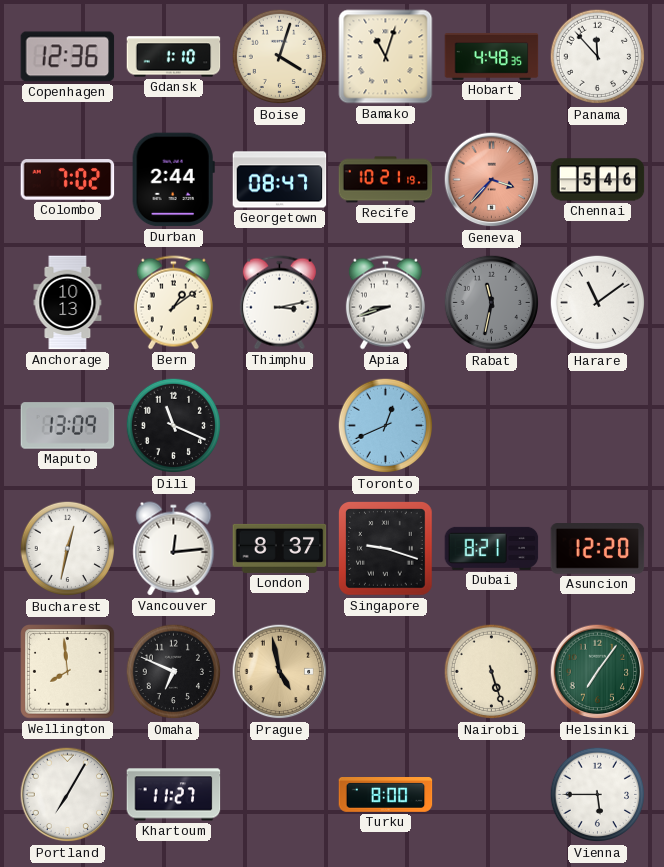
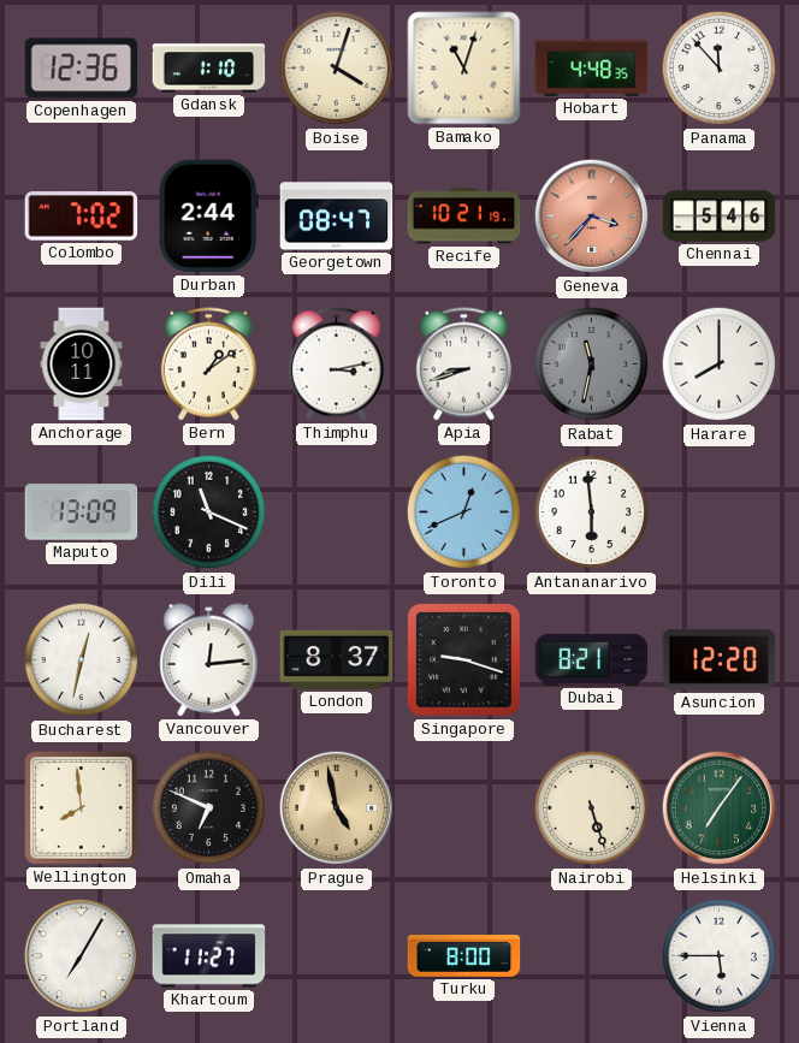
Anchorage: 10:13 -> 10:11 (82, 365)
Harare: 11:09 -> 8:00 (720, 365)
Antananarivo: none -> 5:59 (592, 512)
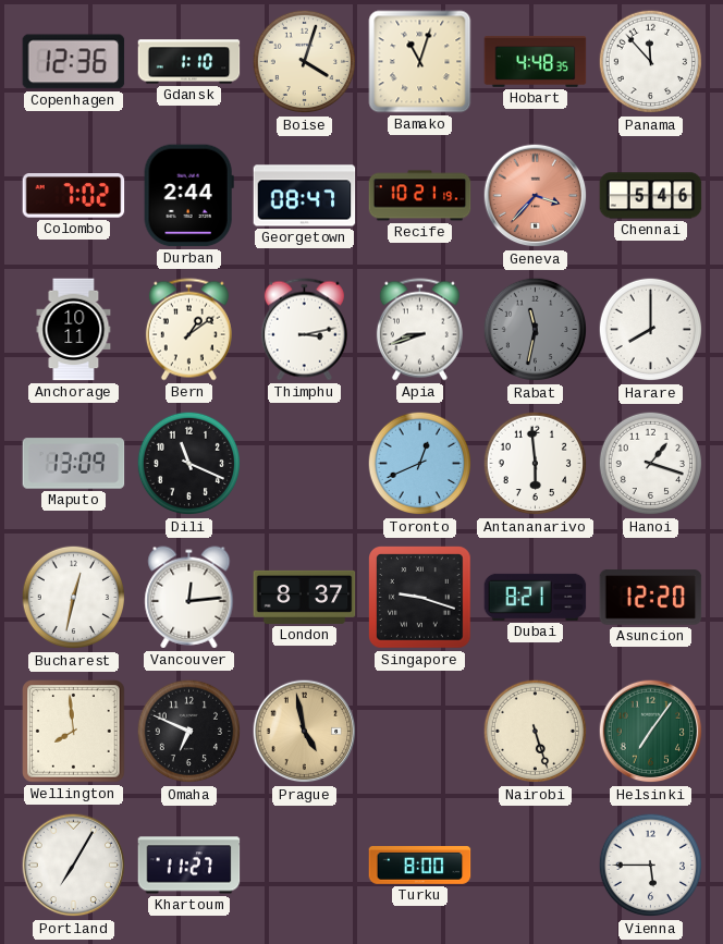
Hanoi: none -> 1:18 (651, 464)
